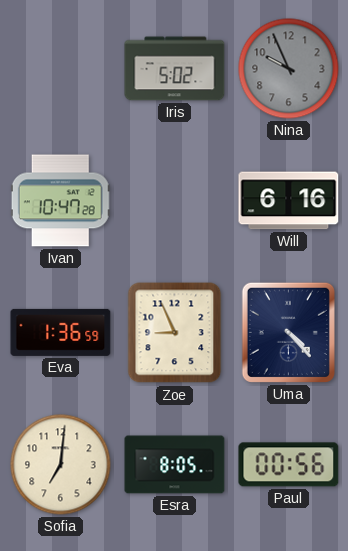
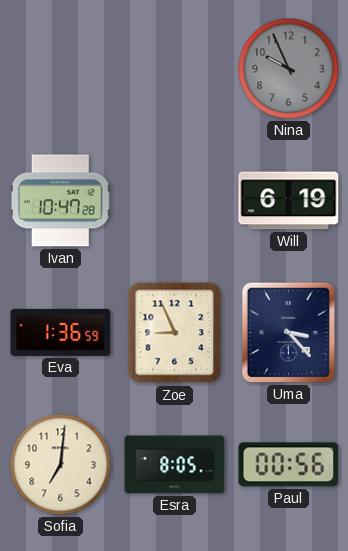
Iris: 5:02 -> none (175, 69)
Will: 6:16 -> 6:19 (289, 201)
Uma: 4:23 -> 3:23 (288, 332)
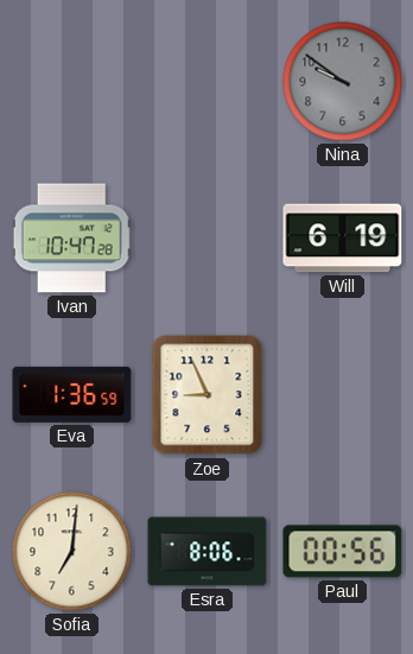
Nina: 9:56 -> 9:51 (343, 82)
Uma: 3:23 -> none (288, 332)
Esra: 8:05 -> 8:06 (208, 552)
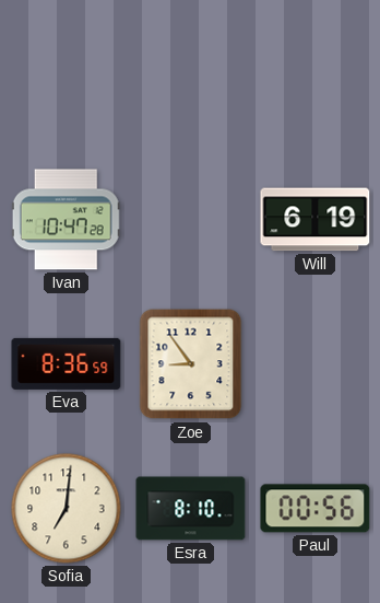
Nina: 9:51 -> none (343, 82)
Eva: 1:36 -> 8:36 (67, 363)
Zoe: 8:56 -> 8:54 (191, 364)
Esra: 8:06 -> 8:10 (191, 509)
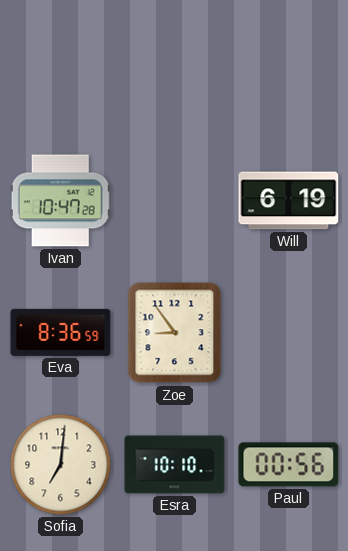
Esra: 8:10 -> 10:10 (175, 465)
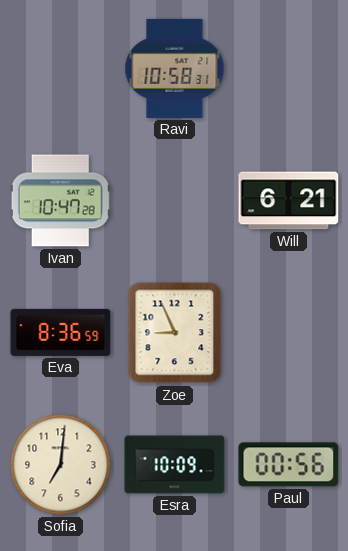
Ravi: none -> 10:58 (175, 68)
Will: 6:19 -> 6:21 (289, 201)
Zoe: 8:54 -> 8:56 (175, 333)
Esra: 10:10 -> 10:09 (175, 465)
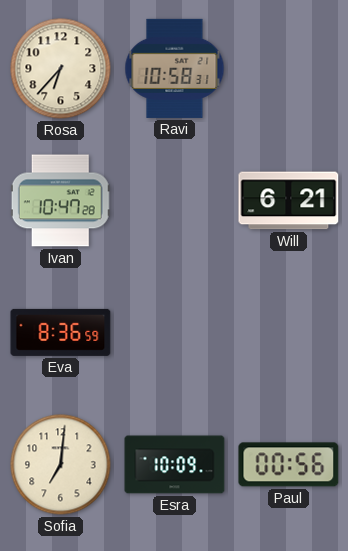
Rosa: none -> 6:37 (61, 69)
Zoe: 8:56 -> none (175, 333)
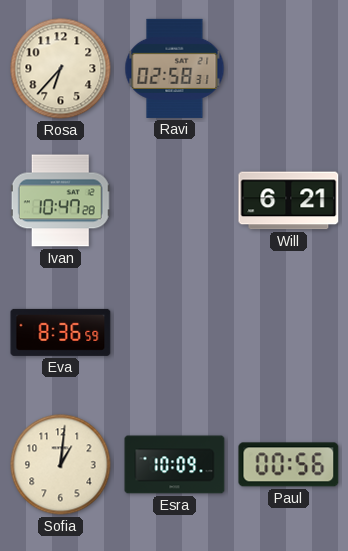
Ravi: 10:58 -> 02:58 (175, 68)
Sofia: 7:01 -> 1:01 (61, 465)
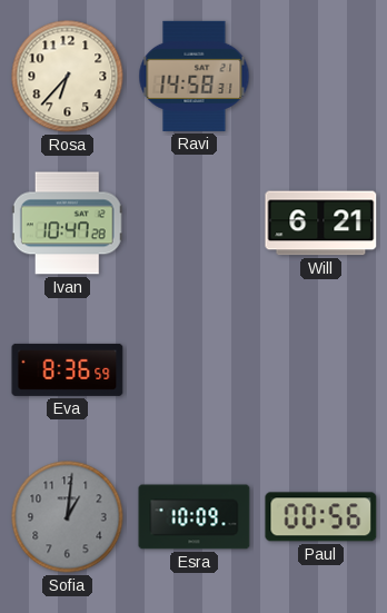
Ravi: 02:58 -> 14:58 (195, 76)
Sofia dial: cream -> grey (68, 517)
